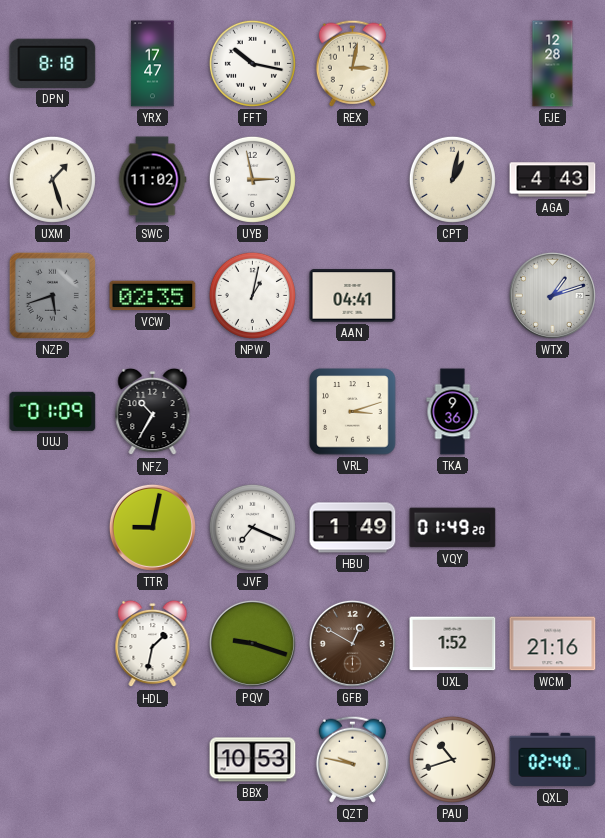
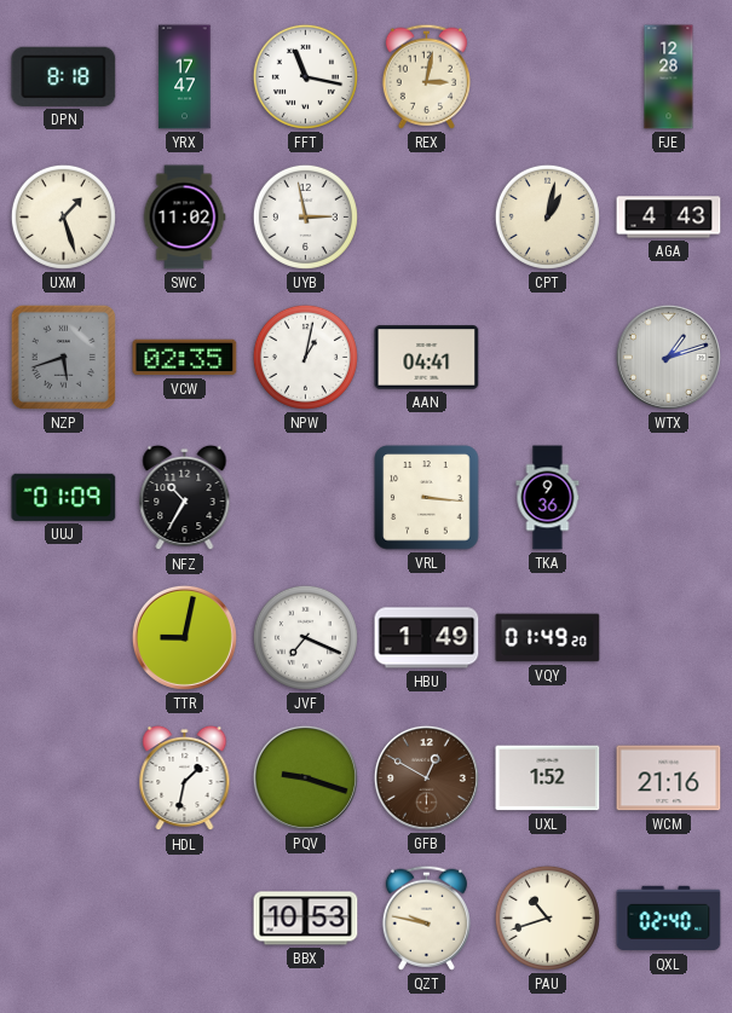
FFT: 10:17 -> 11:17 (305, 76)
VRL: 3:12 -> 3:16 (427, 498)
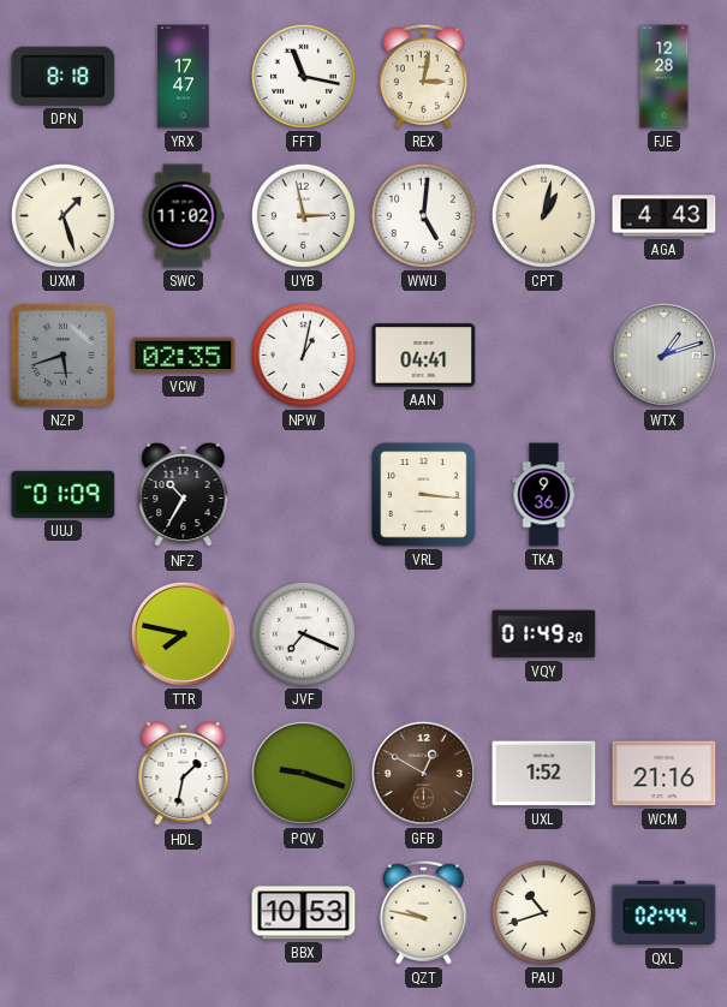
WWU: none -> 5:01 (423, 215)
TTR: 9:02 -> 7:47 (183, 633)
HBU: 1:49 -> none (427, 638)
QXL: 02:40 -> 02:44 (665, 913)
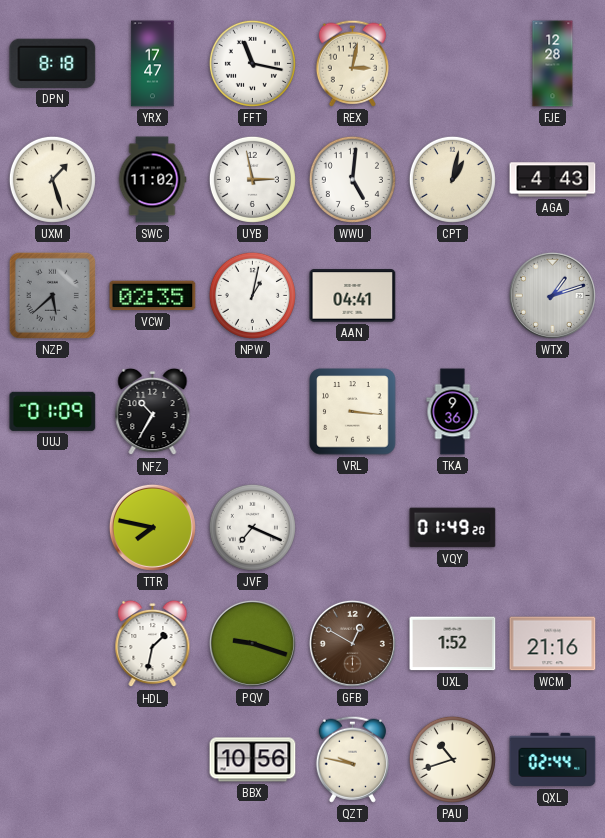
NZP: 5:42 -> 5:38 (52, 295)
BBX: 10:53 -> 10:56 (253, 760)
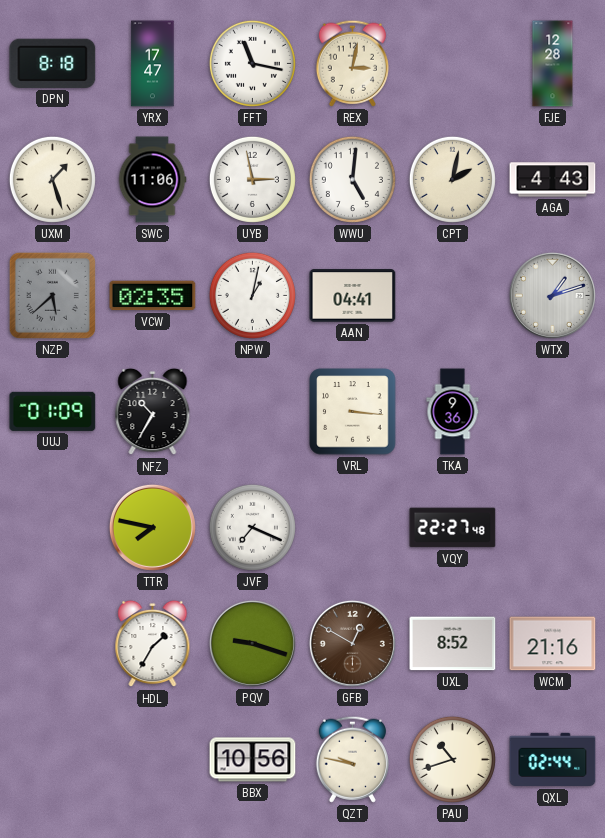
SWC: 11:02 -> 11:06 (152, 180)
CPT: 1:02 -> 2:02 (452, 179)
VQY: 01:49 -> 22:27 (453, 528)
HDL: 1:32 -> 1:35 (153, 644)
UXL: 1:52 -> 8:52 (453, 644)
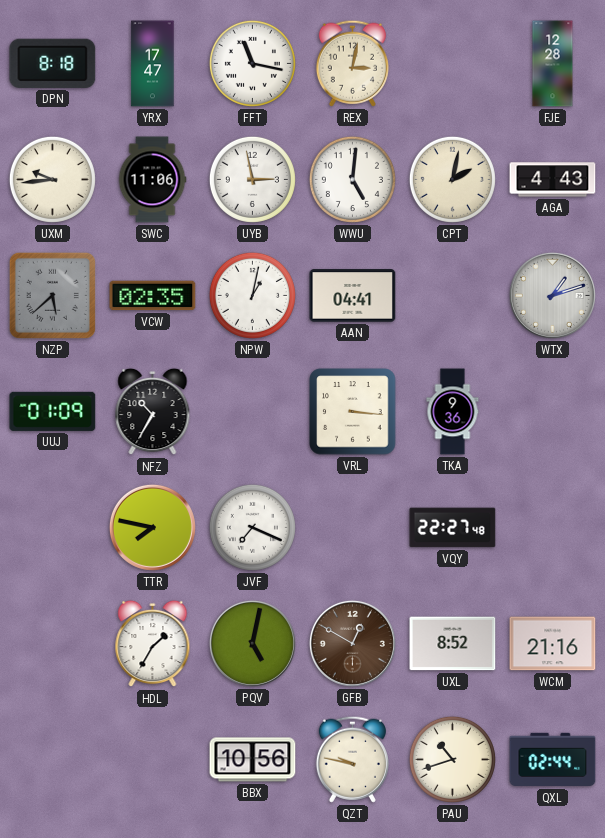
UXM: 1:27 -> 9:44 (52, 179)
PQV: 9:18 -> 5:02 (252, 643)
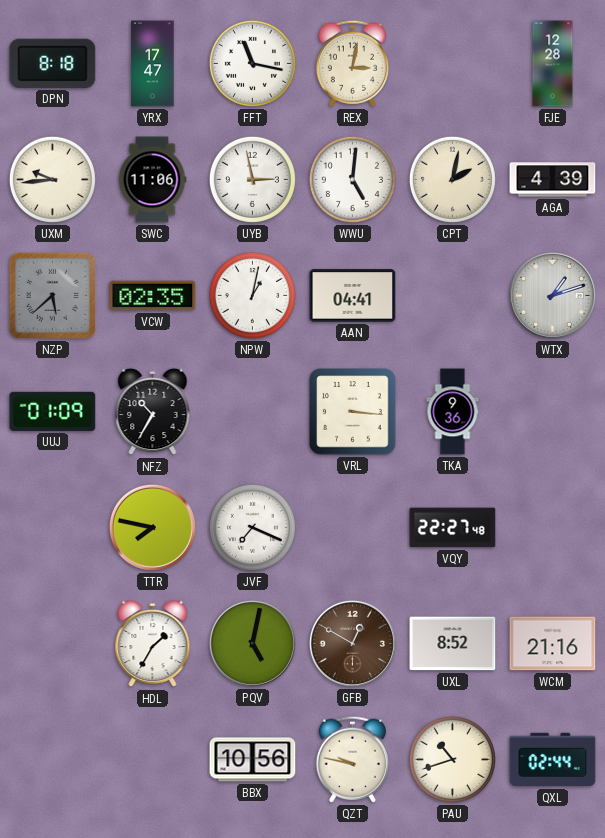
AGA: 4:43 -> 4:39 (553, 180)
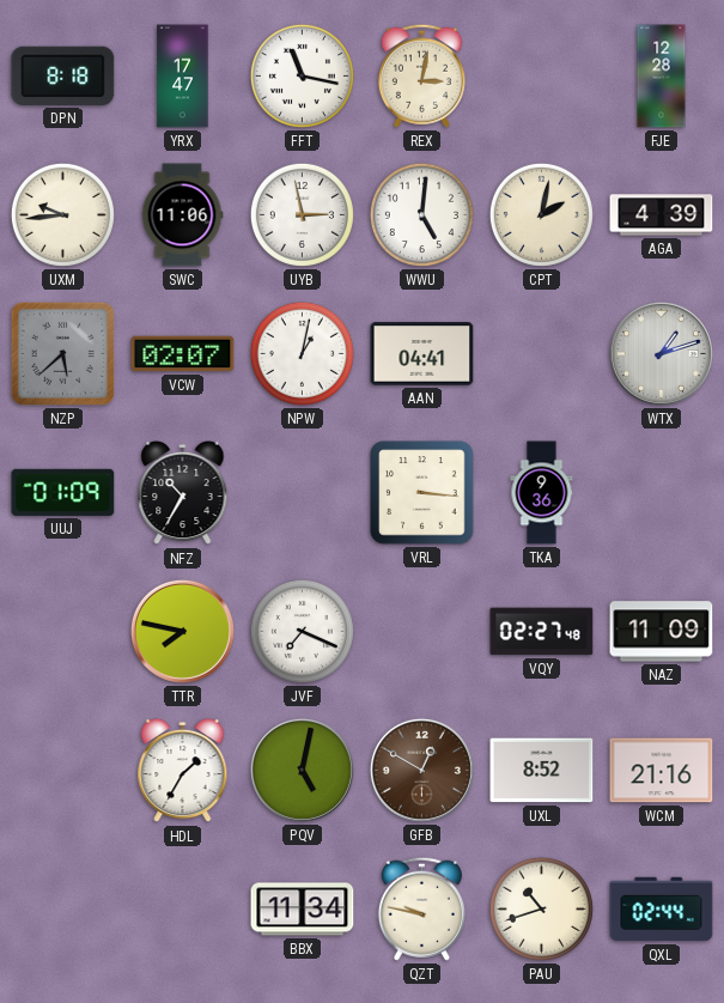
VCW: 02:35 -> 02:07 (183, 354)
VQY: 22:27 -> 02:27 (542, 632)
NAZ: none -> 11:09 (662, 632)
BBX: 10:56 -> 11:34 (303, 910)
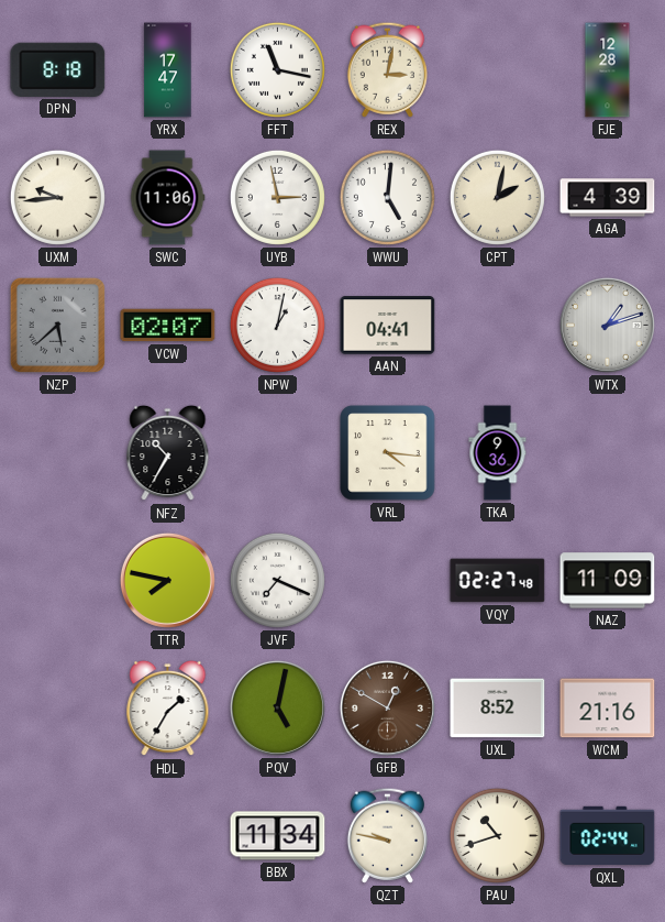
UUJ: 01:09 -> none (63, 492)
VRL: 3:16 -> 4:16 (388, 453)
